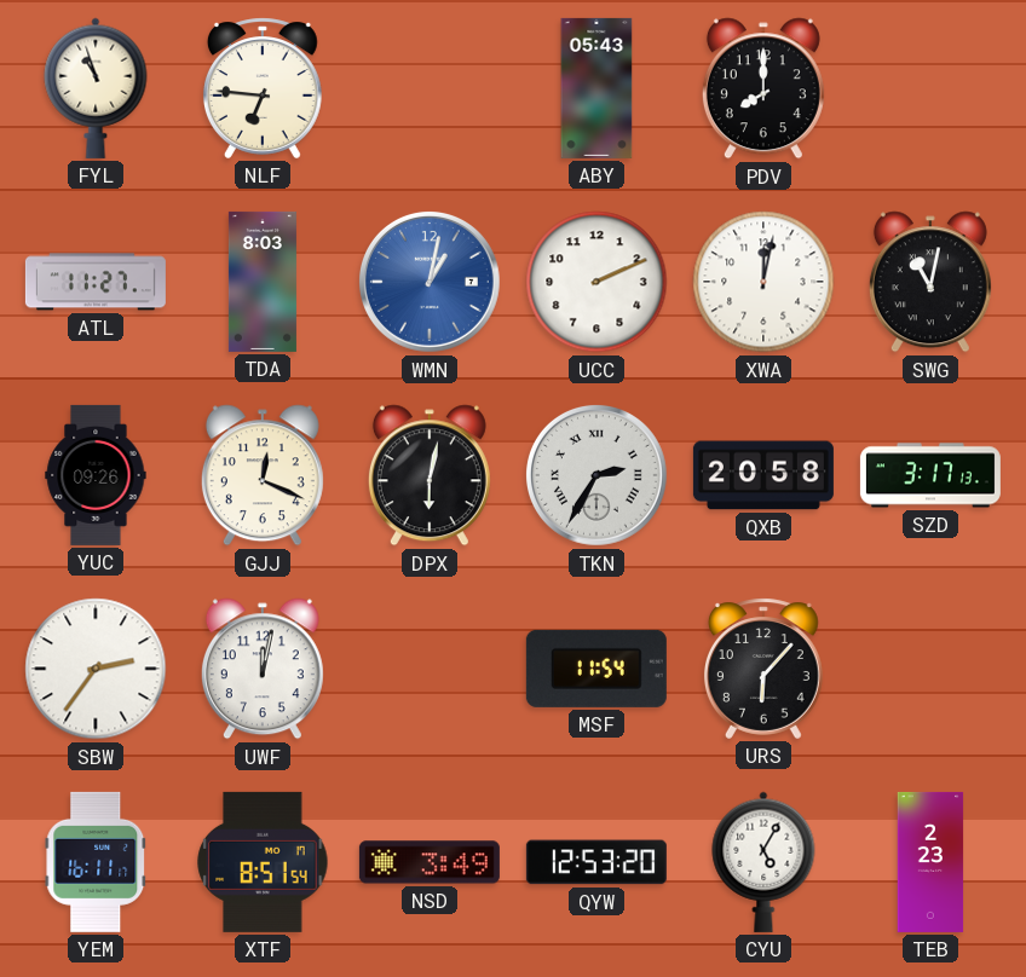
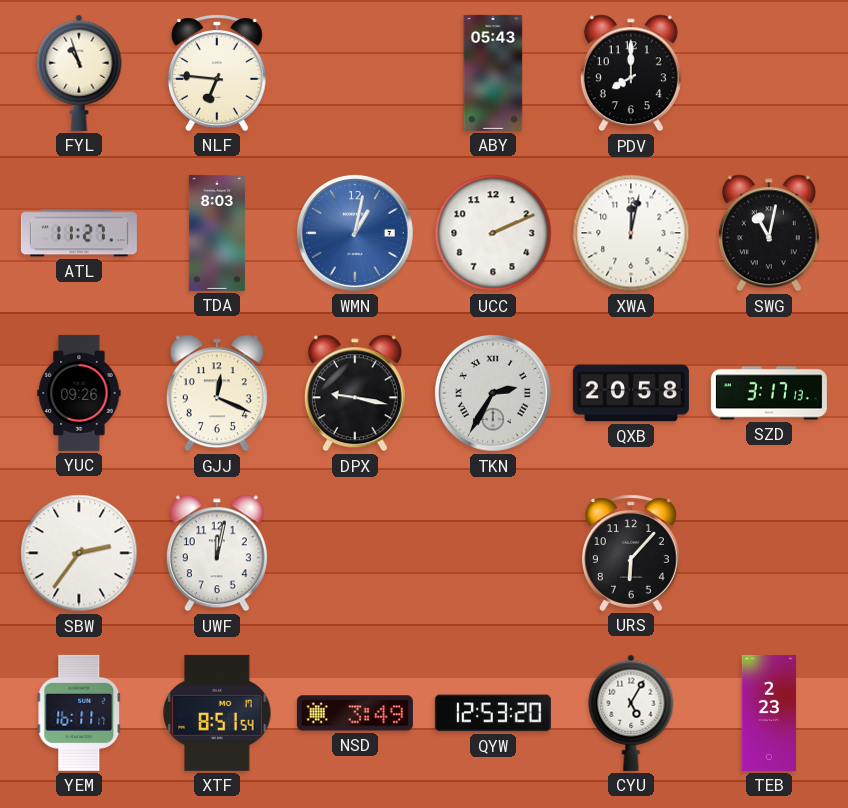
DPX: 6:02 -> 9:17 (355, 393)
MSF: 11:54 -> none (596, 669)
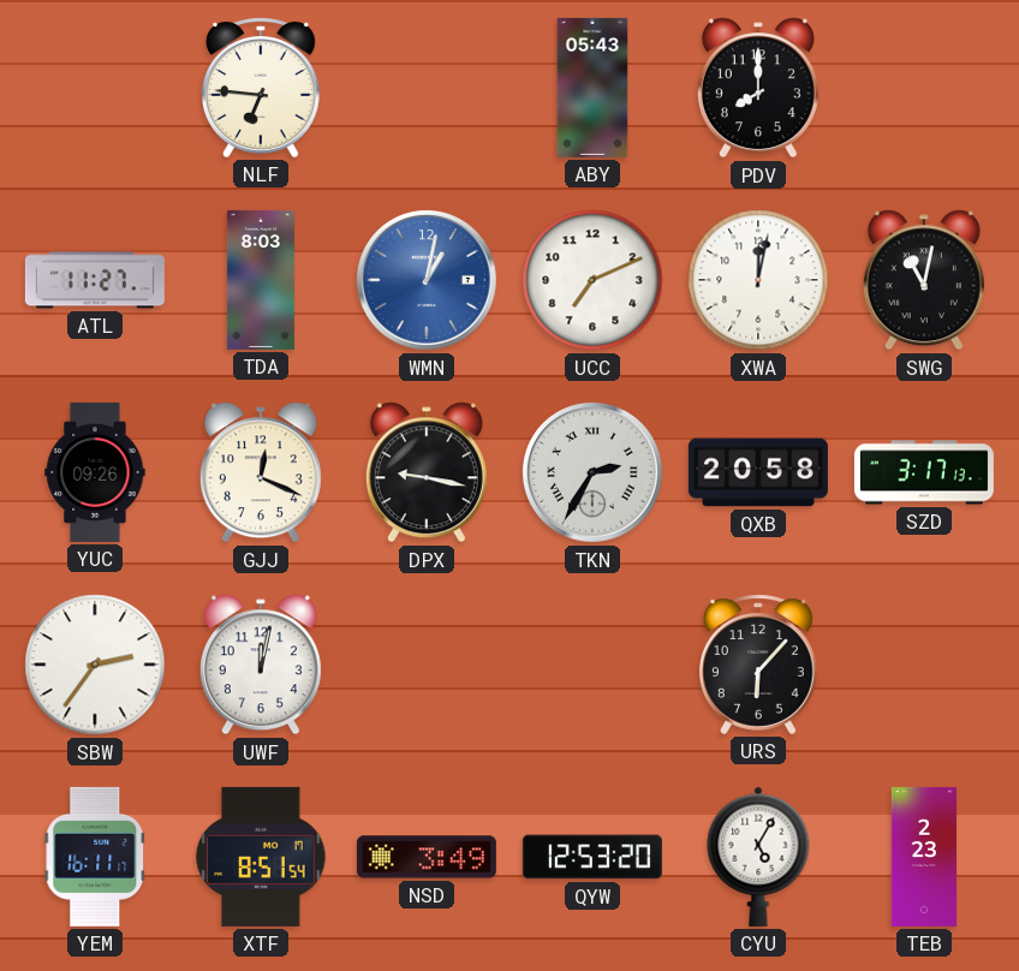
FYL: 10:57 -> none (79, 73)
UCC: 2:11 -> 7:11 (592, 280)
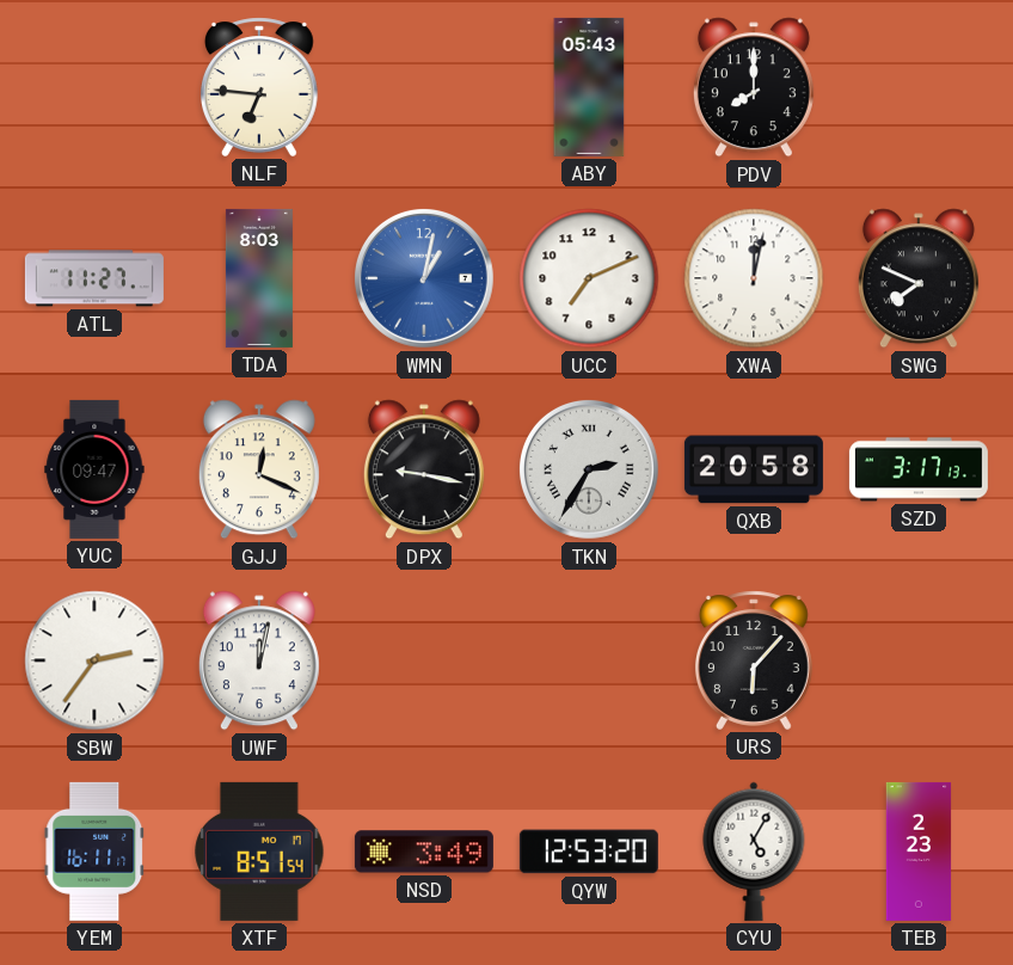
SWG: 11:02 -> 7:49 (919, 278)
YUC: 09:26 -> 09:47 (94, 469)
